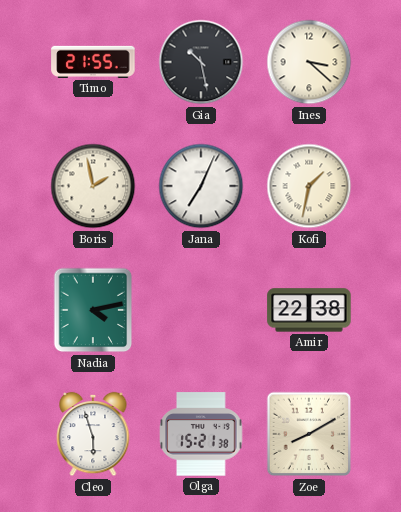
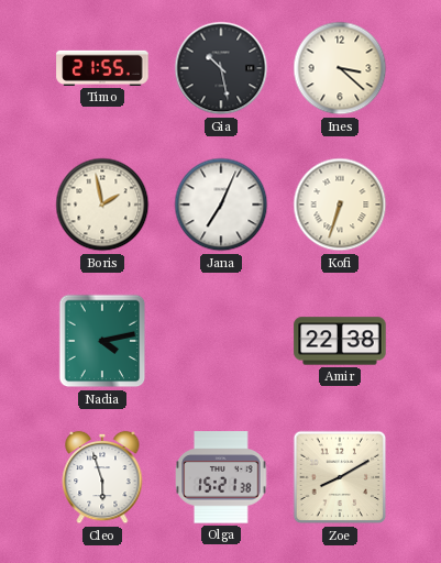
Kofi: 1:32 -> 6:33 (340, 205)
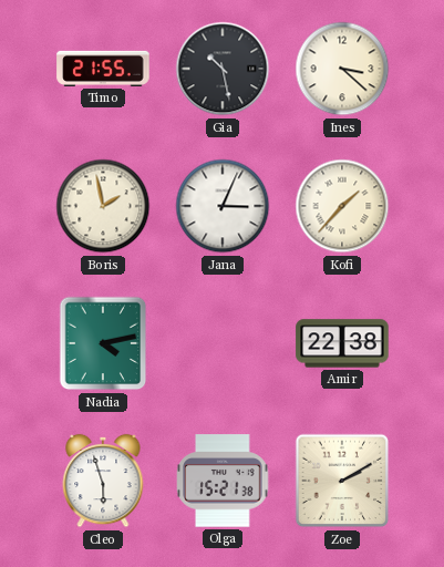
Jana: 7:04 -> 3:04 (223, 206)
Kofi: 6:33 -> 1:37 (342, 206)
Zoe: 8:10 -> 2:10 (342, 481)
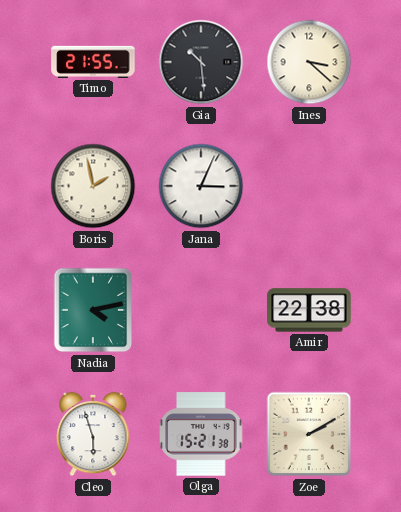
Gia: 10:28 -> 10:29 (201, 62)
Kofi: 1:37 -> none (342, 206)
